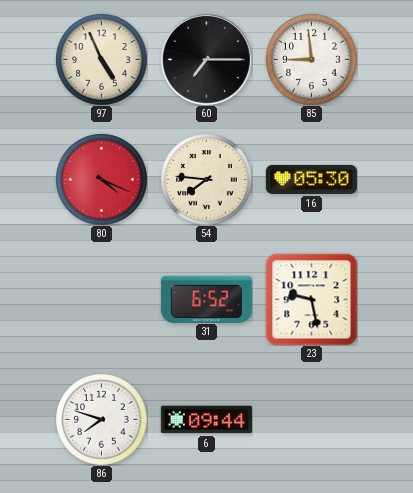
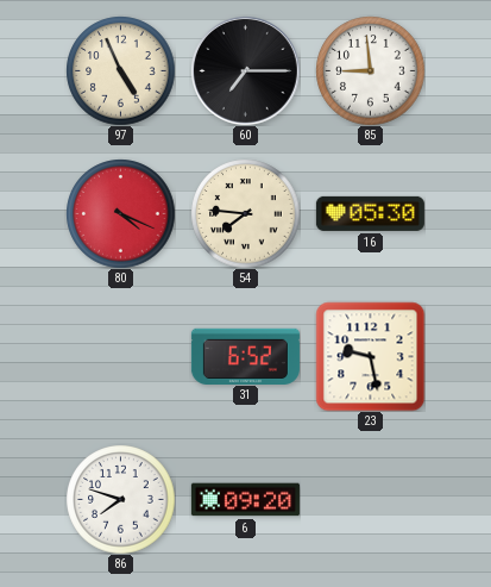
6: 09:44 -> 09:20 (245, 500)
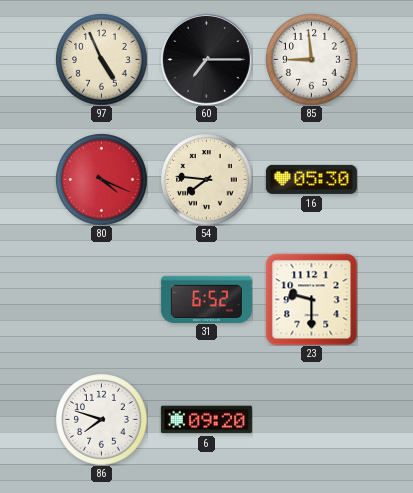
23: 9:28 -> 9:30 (311, 299)
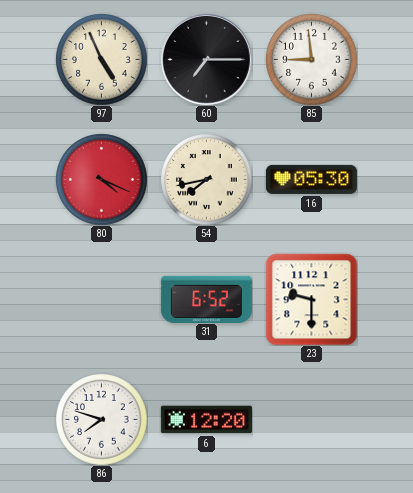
54: 7:46 -> 7:43 (206, 179)
6: 09:20 -> 12:20 (206, 420)
